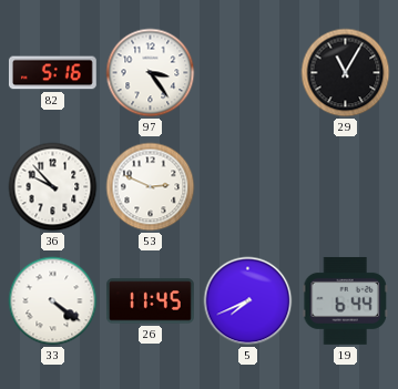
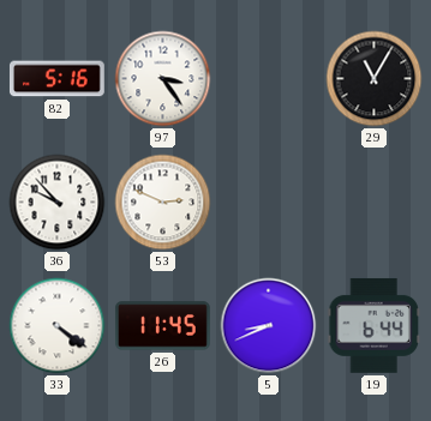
5: 7:41 -> 8:41 (269, 326)
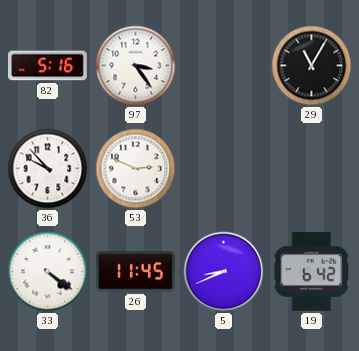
19: 6:44 -> 6:42 (311, 271)
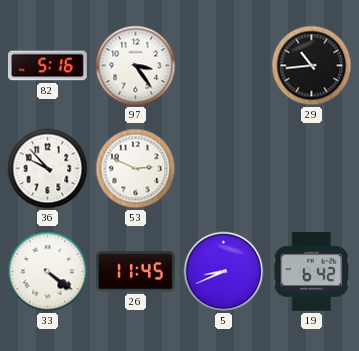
29: 11:05 -> 10:44 (312, 66)
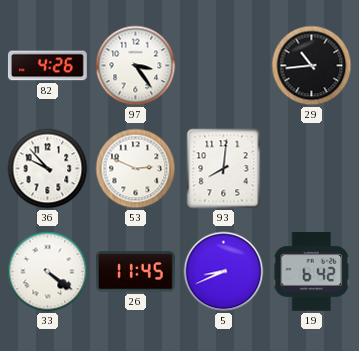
82: 5:16 -> 4:26 (47, 66)
93: none -> 8:01 (224, 169)
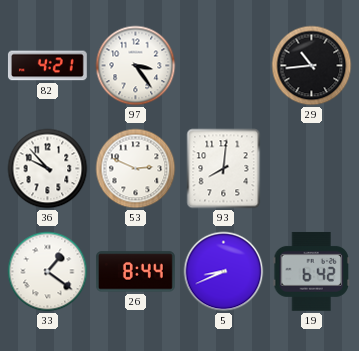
82: 4:26 -> 4:21 (47, 66)
33: 4:21 -> 1:21 (48, 272)
26: 11:45 -> 8:44 (135, 272)
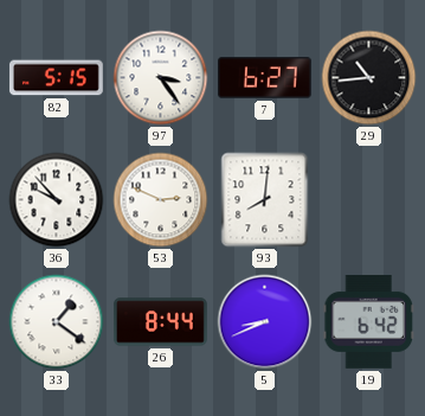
82: 4:21 -> 5:15 (56, 78)
7: none -> 6:27 (265, 78)
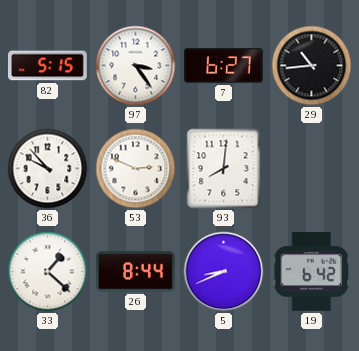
33: 1:21 -> 1:22 (48, 272)
